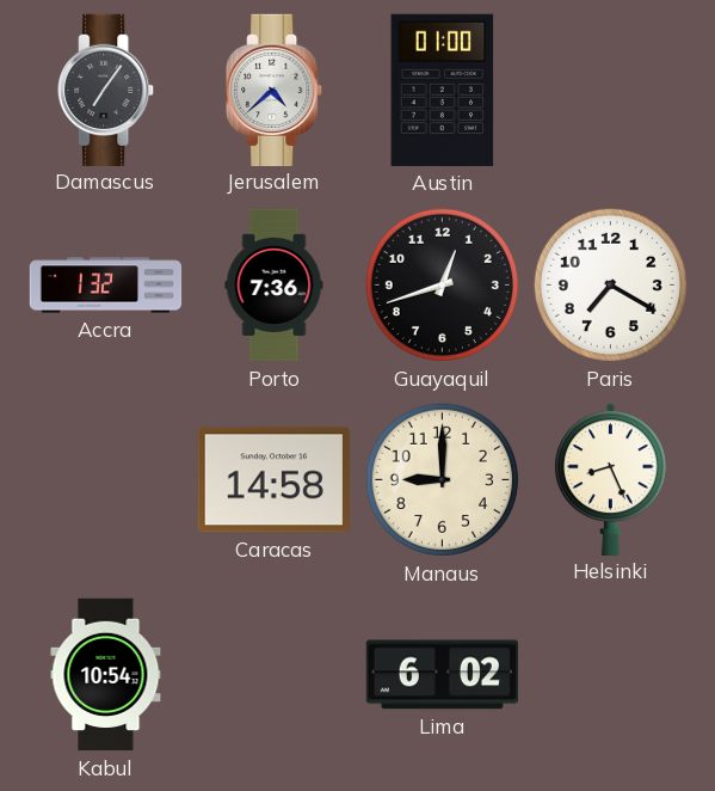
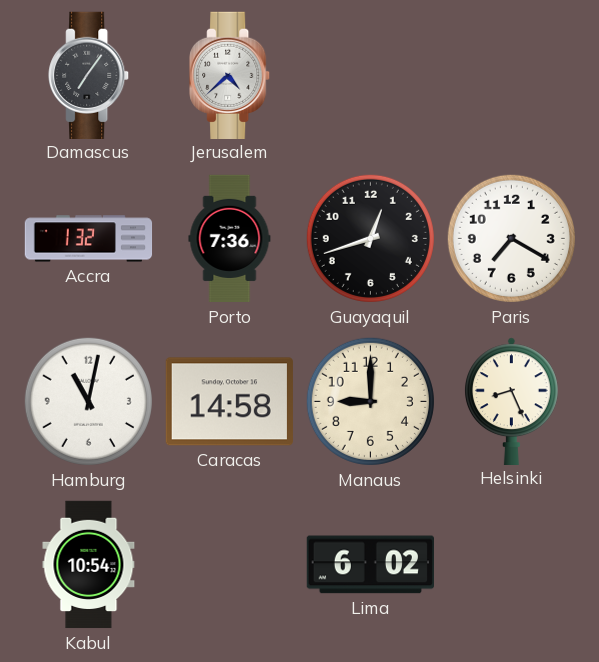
Austin: 01:00 -> none (443, 90)
Hamburg: none -> 11:02 (88, 401)
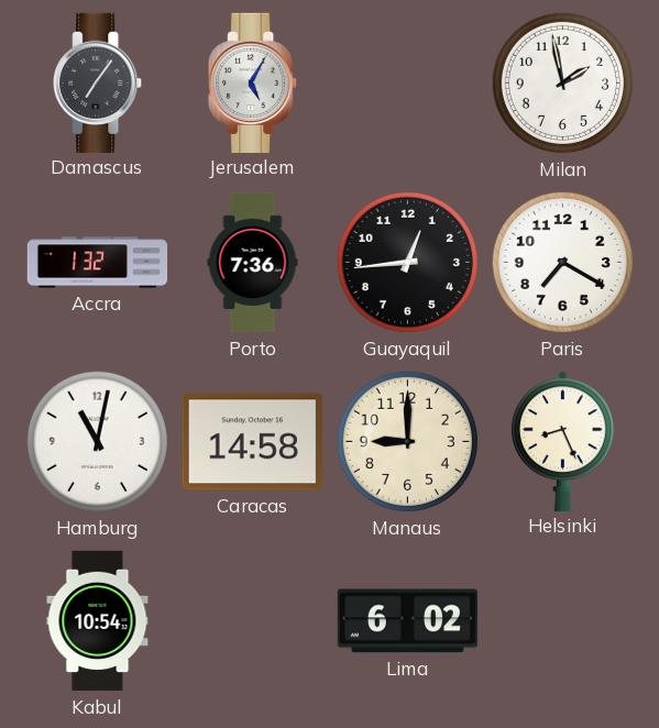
Jerusalem: 4:38 -> 5:05 (253, 82)
Milan: none -> 1:58 (562, 82)
Guayaquil: 12:42 -> 12:44 (407, 262)
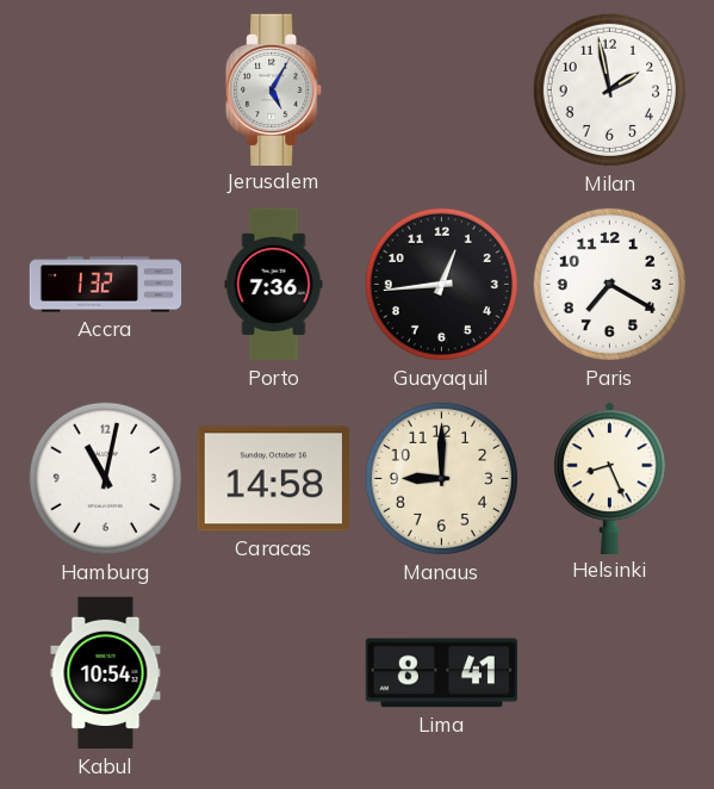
Damascus: 7:06 -> none (98, 82)
Lima: 6:02 -> 8:41 (441, 673)
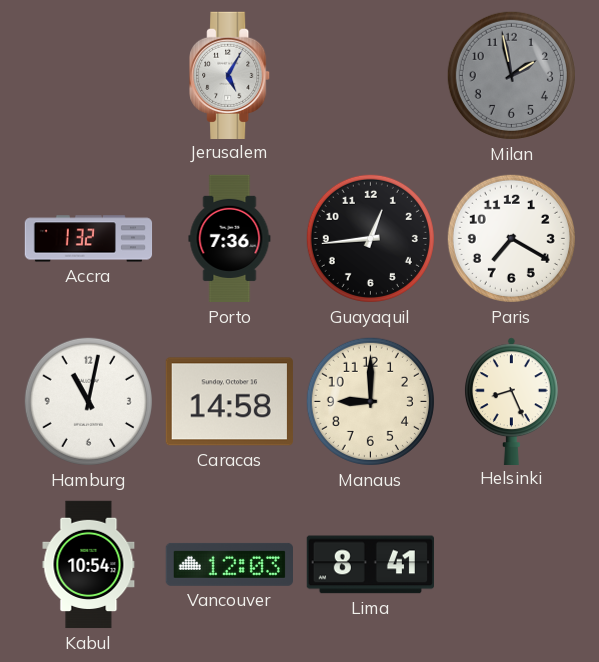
Milan dial: white -> grey (511, 75)
Vancouver: none -> 12:03 (229, 564)
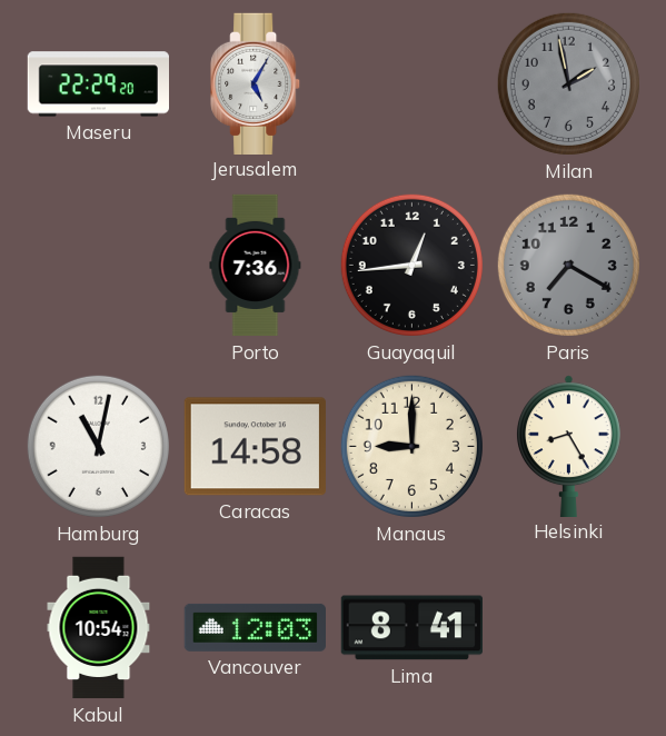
Maseru: none -> 22:29 (98, 84)
Accra: 1:32 -> none (89, 239)
Paris dial: white -> grey (568, 265)
Helsinki: 8:26 -> 8:25 (568, 446)
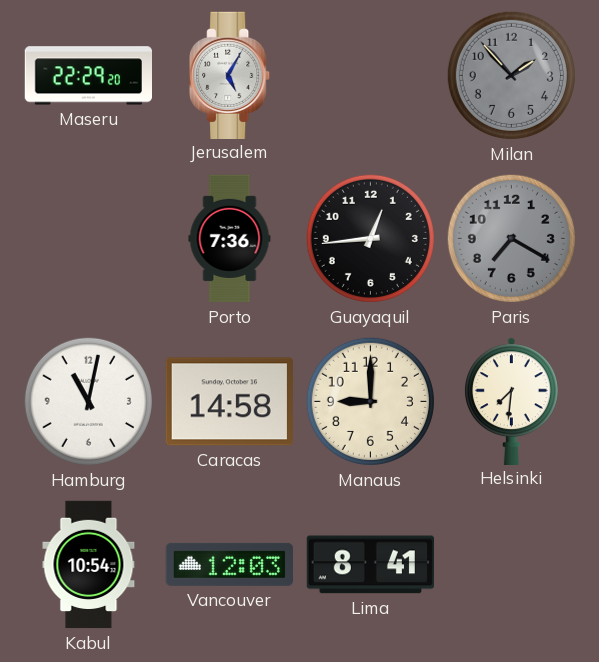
Milan: 1:58 -> 1:53 (511, 75)
Helsinki: 8:25 -> 7:31 (511, 401)
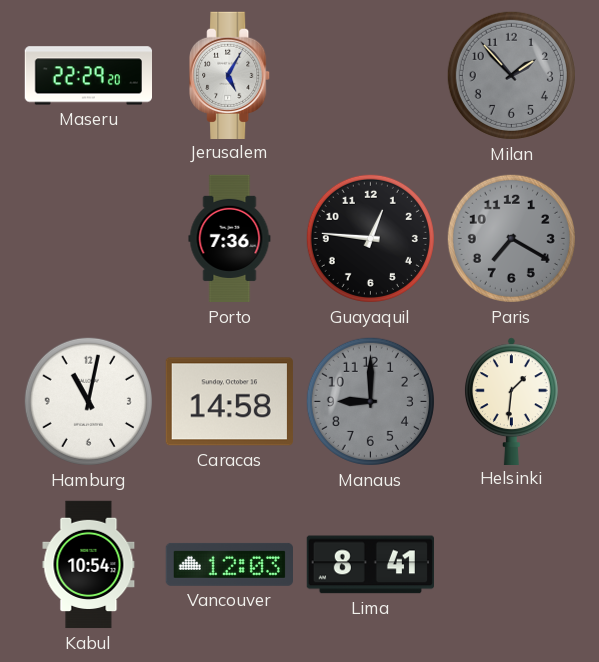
Guayaquil: 12:44 -> 12:46 (370, 238)
Manaus dial: cream -> grey (370, 401)
Helsinki: 7:31 -> 1:31 (511, 401)
